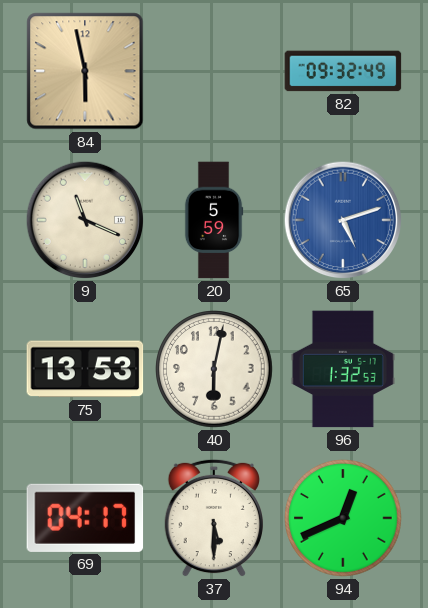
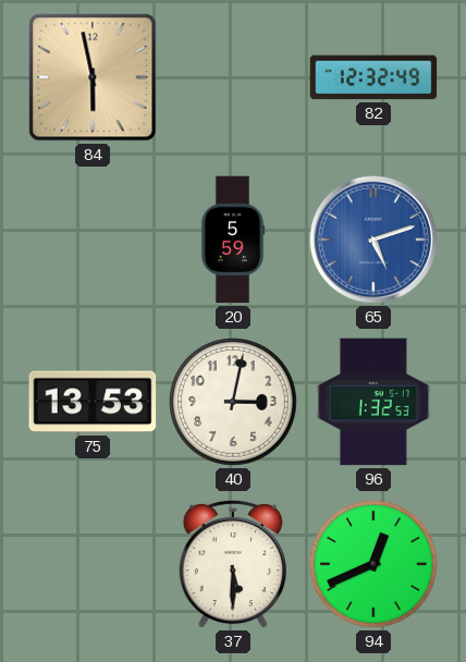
82: 09:32 -> 12:32 (373, 77)
9: 11:19 -> none (85, 220)
40: 6:02 -> 3:02 (233, 402)
69: 04:17 -> none (85, 518)
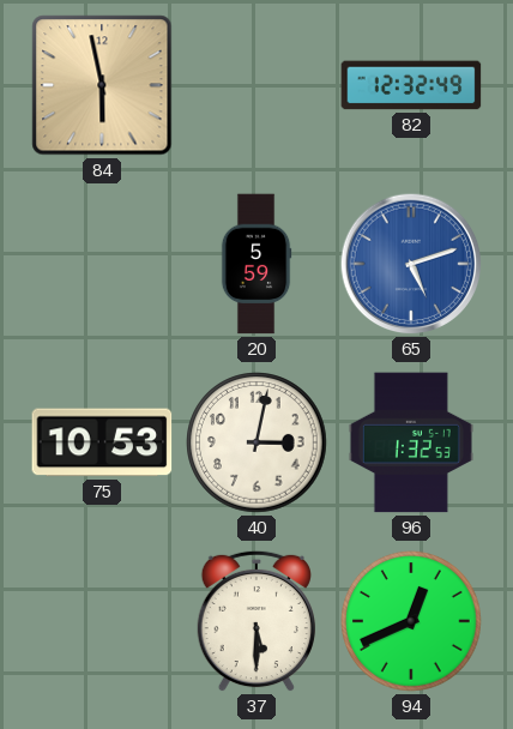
75: 13:53 -> 10:53 (102, 442)
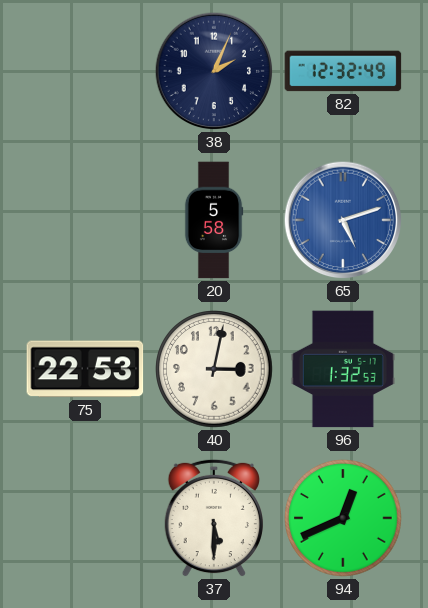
84: 5:58 -> none (102, 85)
38: none -> 2:04 (214, 71)
20: 5:59 -> 5:58 (214, 220)
75: 10:53 -> 22:53 (85, 369)
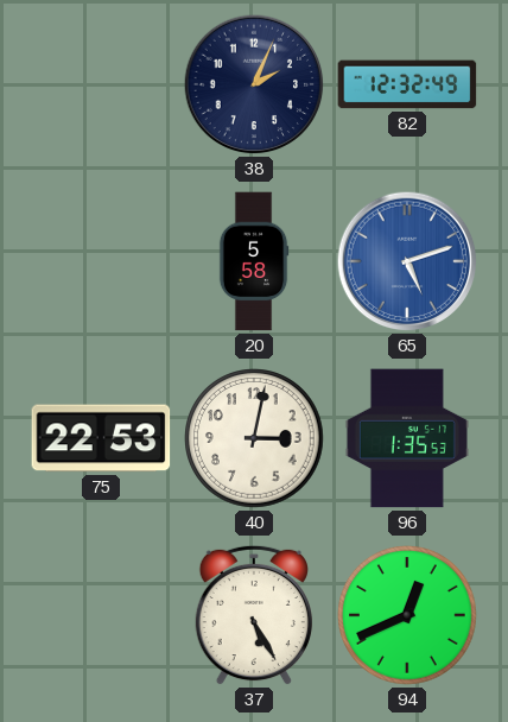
96: 1:32 -> 1:35 (407, 438)
37: 5:30 -> 5:25 (254, 615)
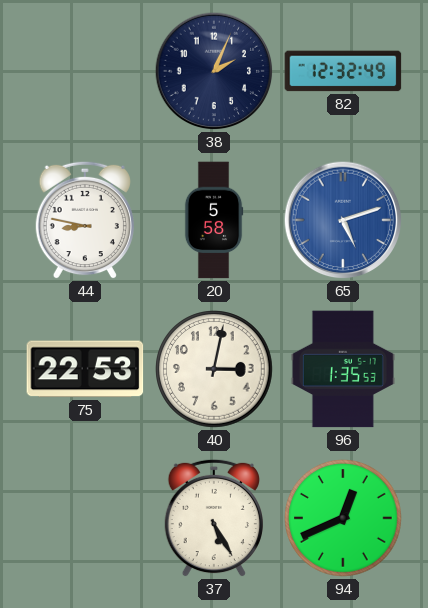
44: none -> 8:47 (85, 220)
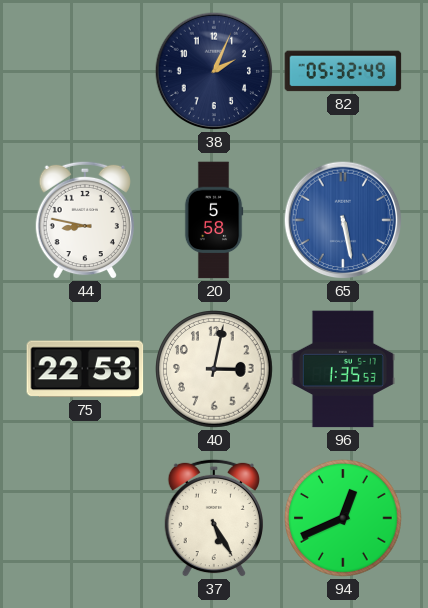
82: 12:32 -> 05:32 (343, 71)
65: 5:12 -> 5:28 (343, 220)
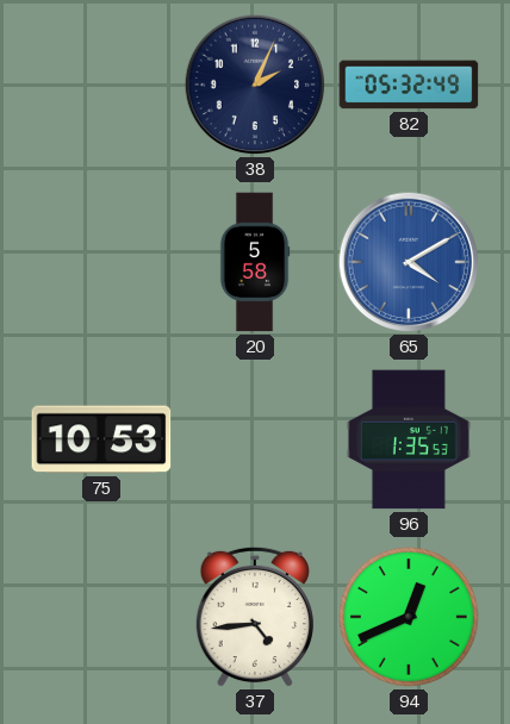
44: 8:47 -> none (85, 220)
65: 5:28 -> 4:10 (409, 262)
75: 22:53 -> 10:53 (101, 439)
40: 3:02 -> none (214, 369)
37: 5:25 -> 4:44 (255, 617)
